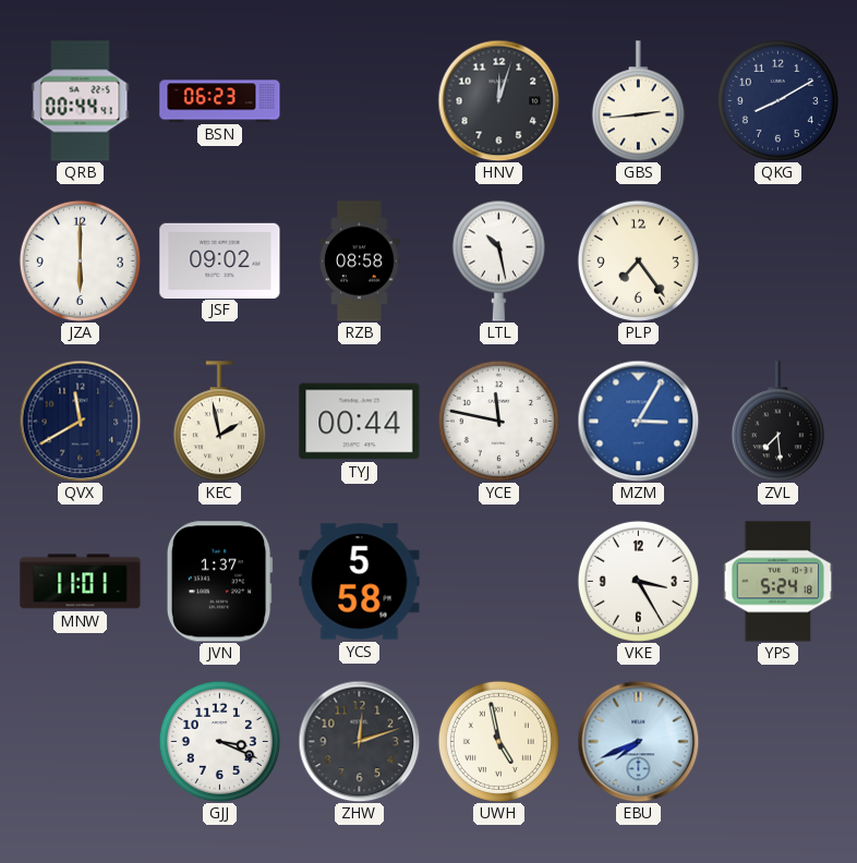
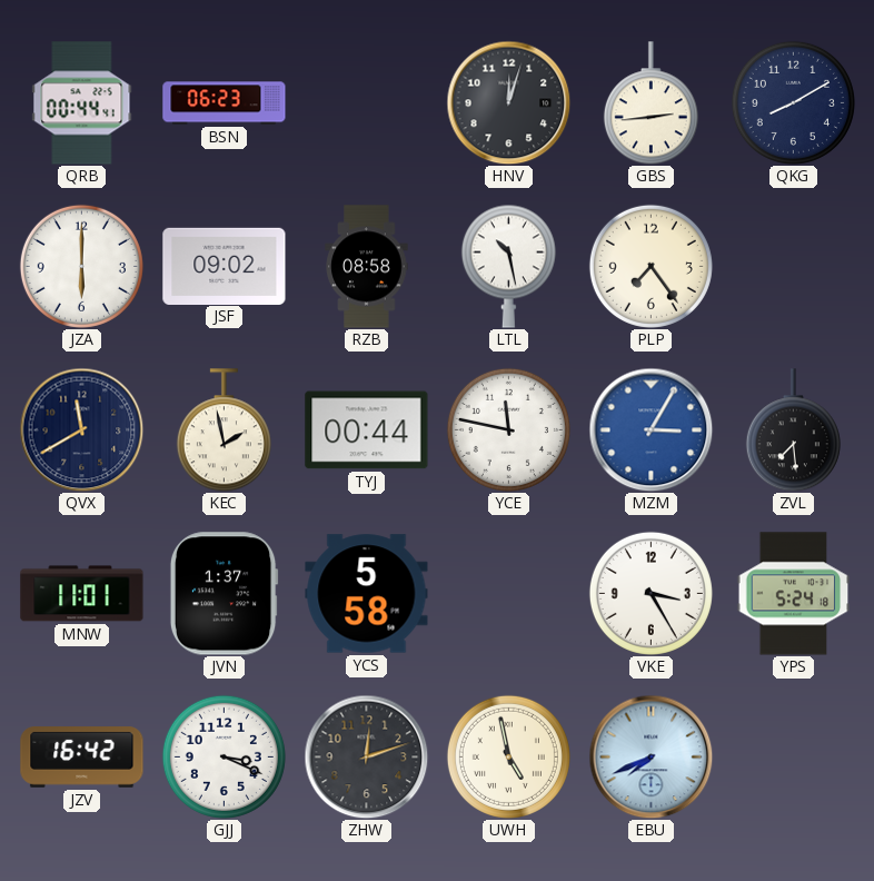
JZV: none -> 16:42 (82, 758)
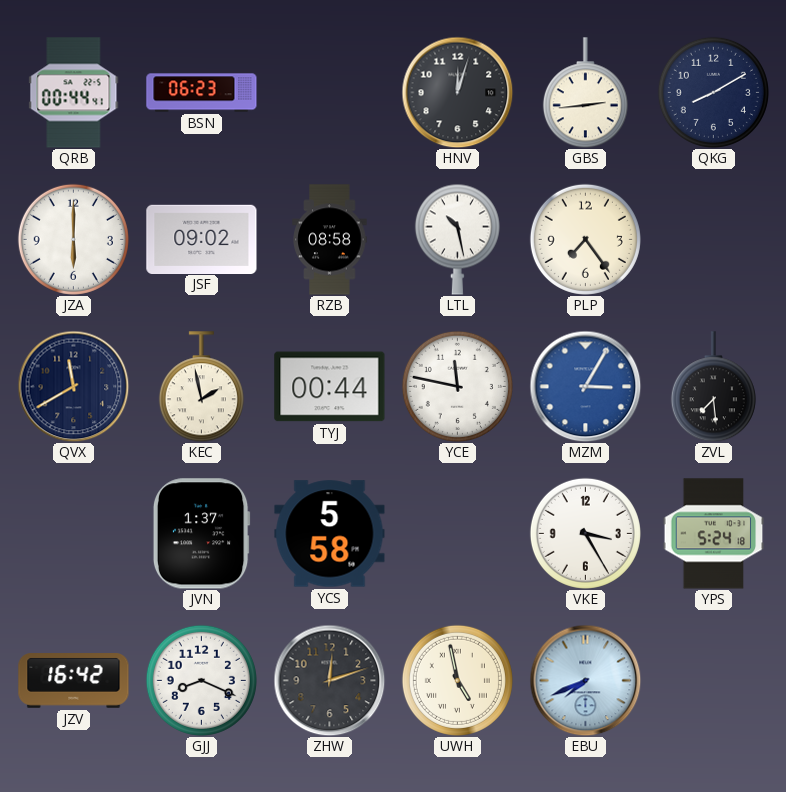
MNW: 11:01 -> none (82, 594)
GJJ: 3:19 -> 8:19 (201, 680)
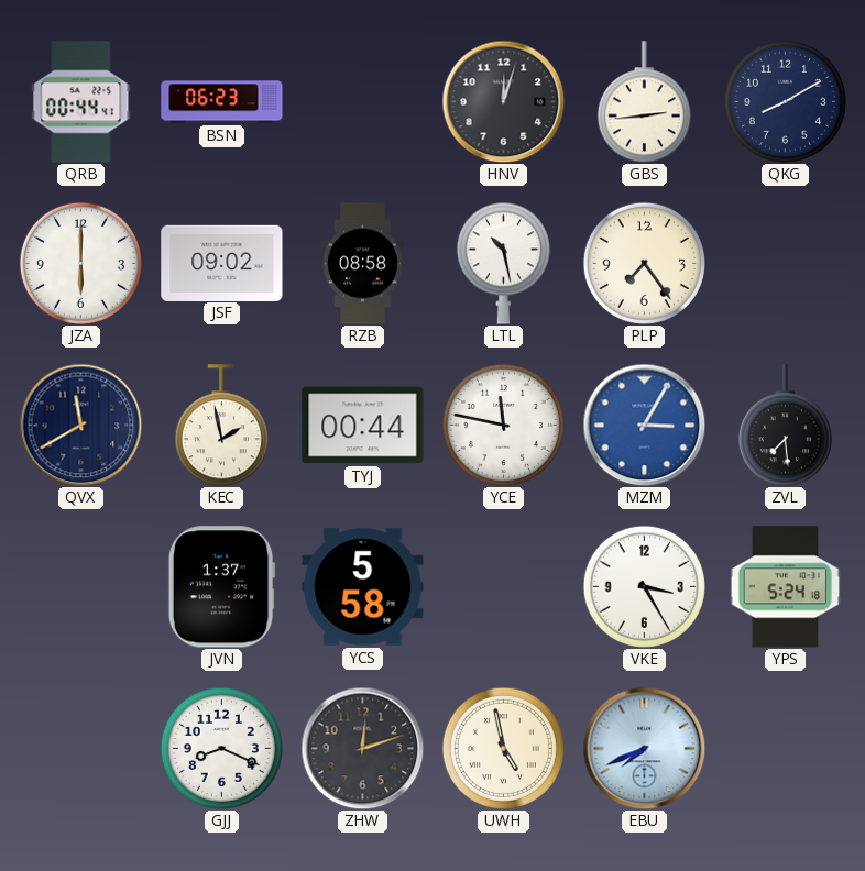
JZV: 16:42 -> none (74, 681)
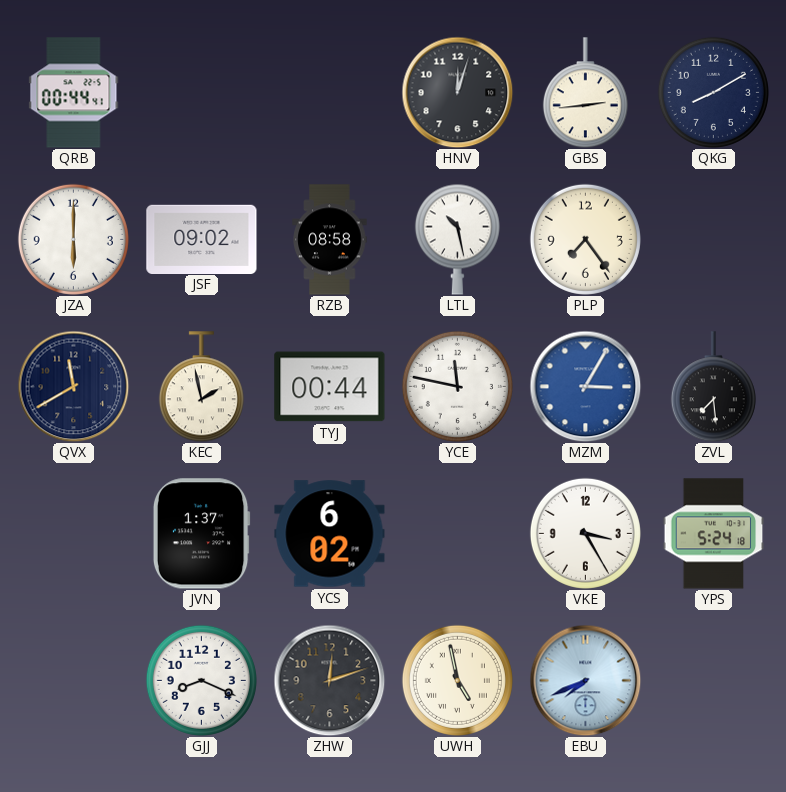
BSN: 06:23 -> none (222, 102)
YCS: 5:58 -> 6:02 (330, 534)
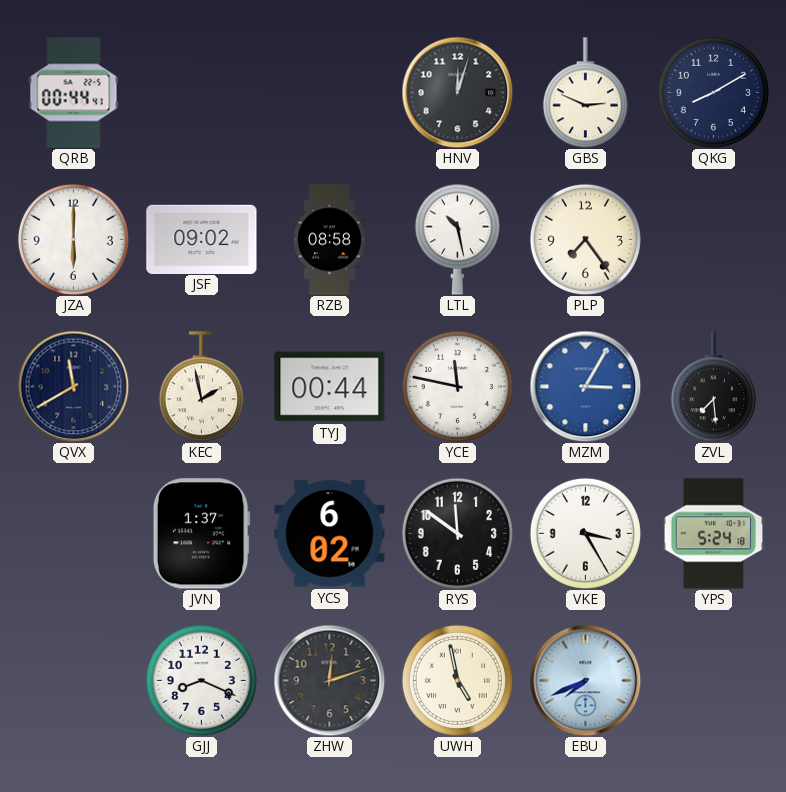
GBS: 2:44 -> 2:49 (585, 93)
RYS: none -> 11:51 (457, 533)
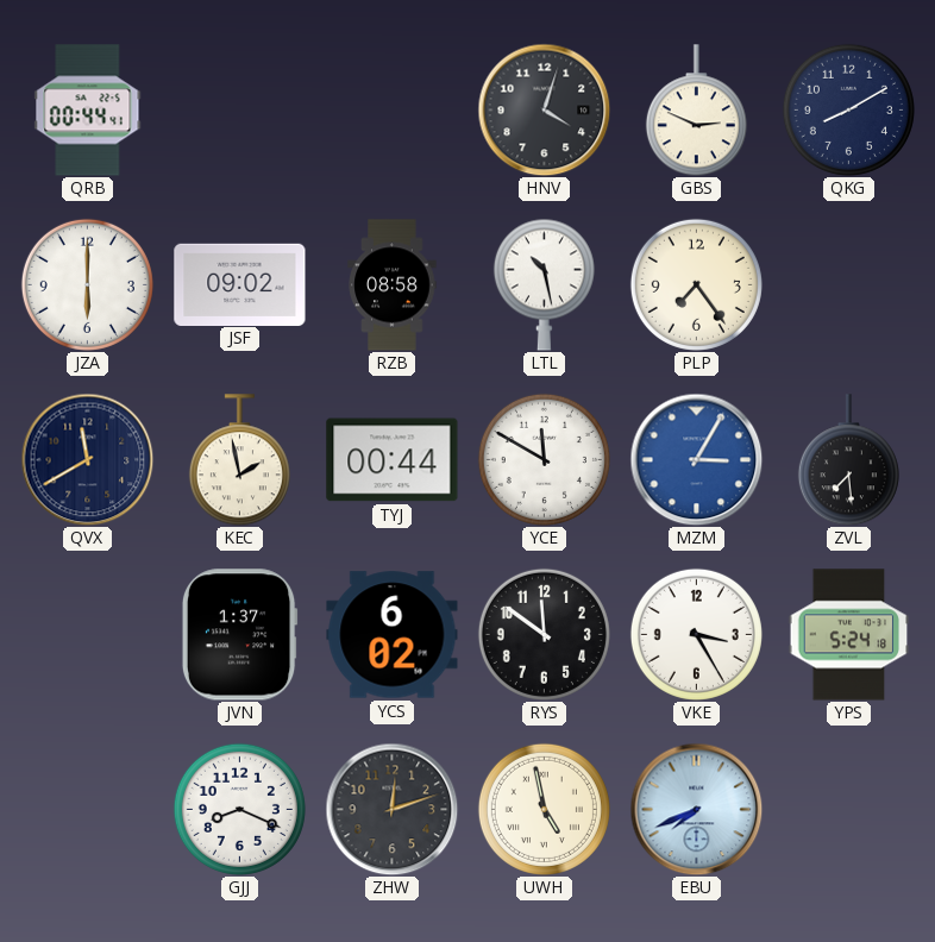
HNV: 12:03 -> 4:03 (544, 109)
YCE: 11:47 -> 11:50 (544, 459)
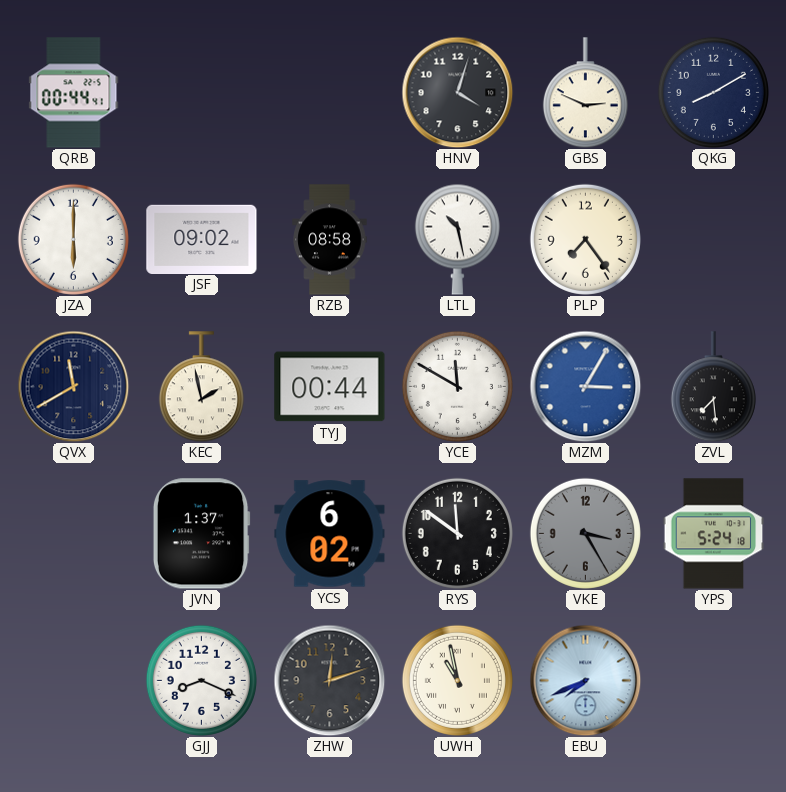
VKE dial: white -> grey (585, 533)
UWH: 4:58 -> 10:58 (457, 680)
